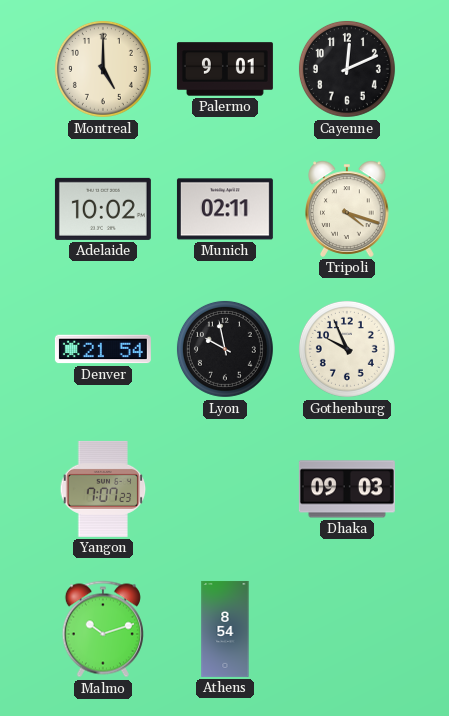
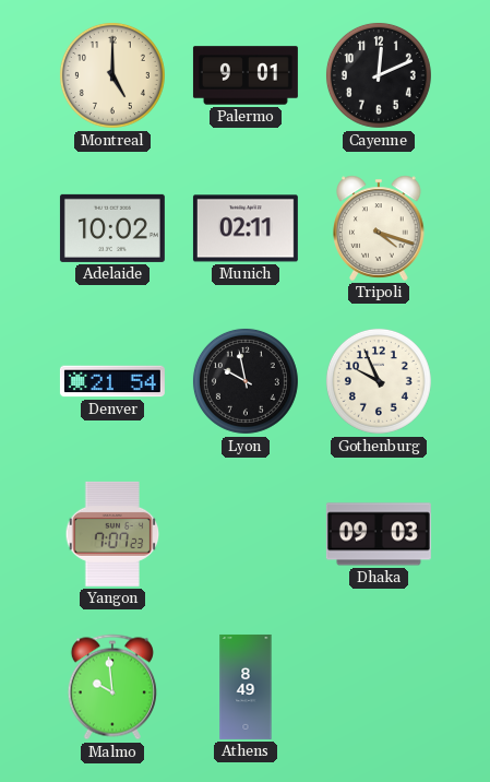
Malmo: 10:12 -> 9:59 (112, 687)
Athens: 8:54 -> 8:49 (246, 687)
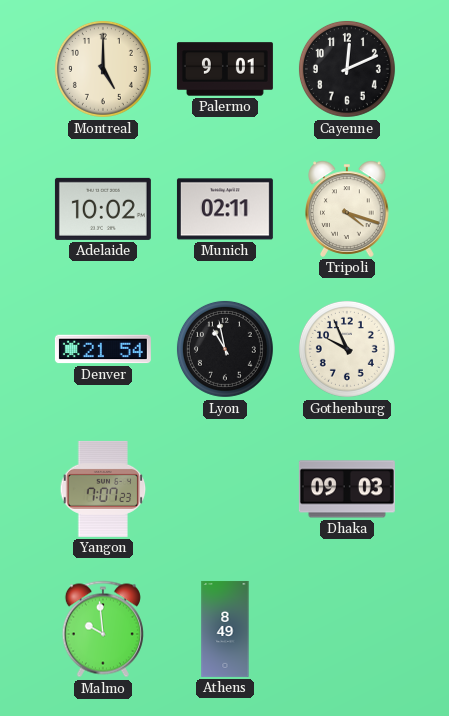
Lyon: 9:58 -> 10:58 (225, 349)
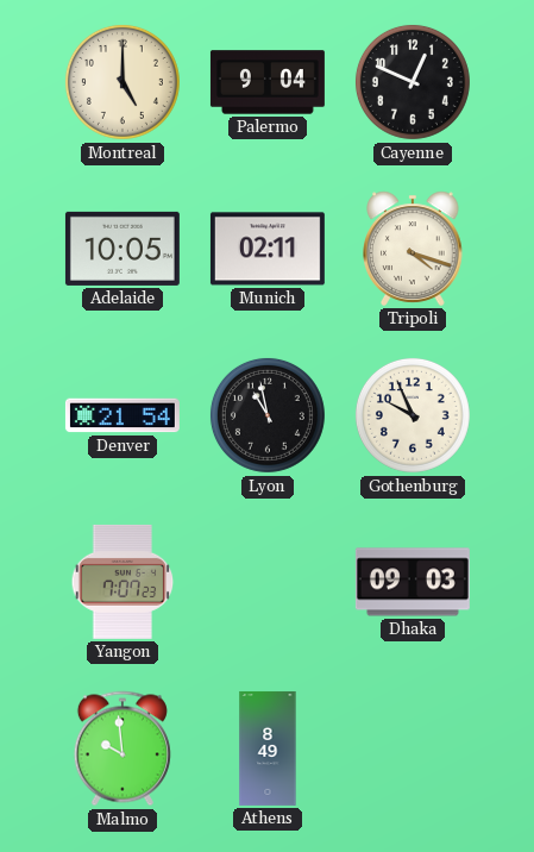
Palermo: 9:01 -> 9:04 (268, 82)
Cayenne: 12:11 -> 12:49 (413, 82)
Adelaide: 10:02 -> 10:05 (122, 249)
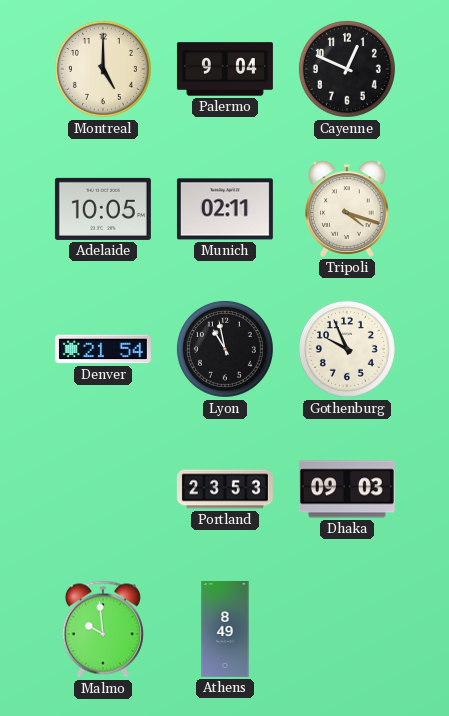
Yangon: 7:07 -> none (122, 582)
Portland: none -> 23:53 (225, 489)
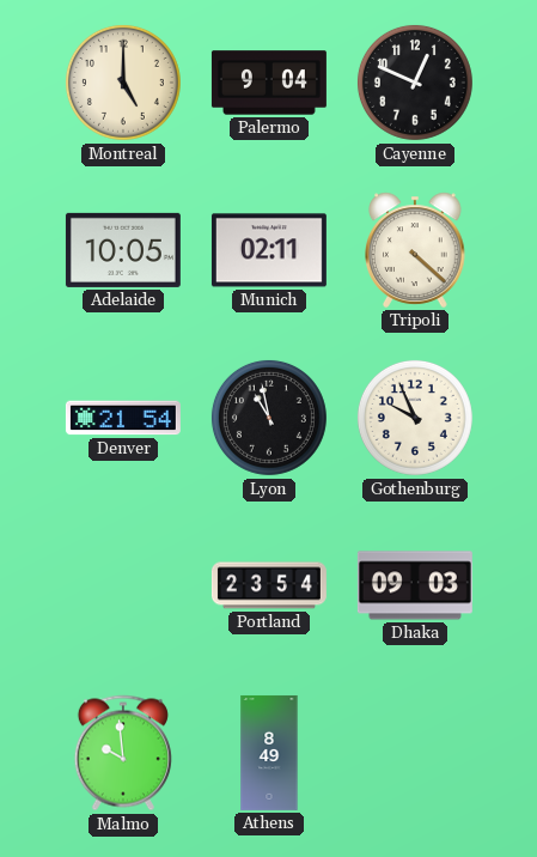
Tripoli: 4:18 -> 4:22 (416, 250)
Portland: 23:53 -> 23:54 (269, 585)
